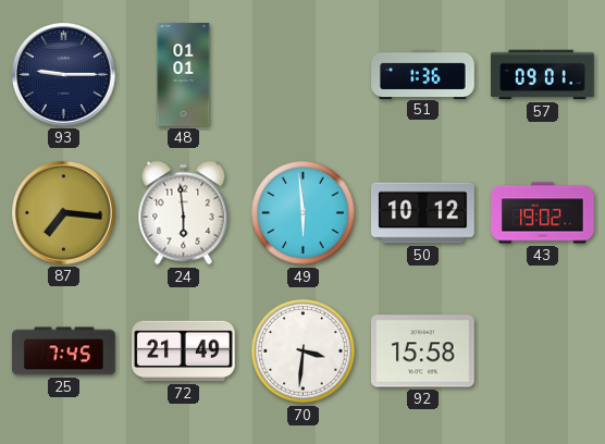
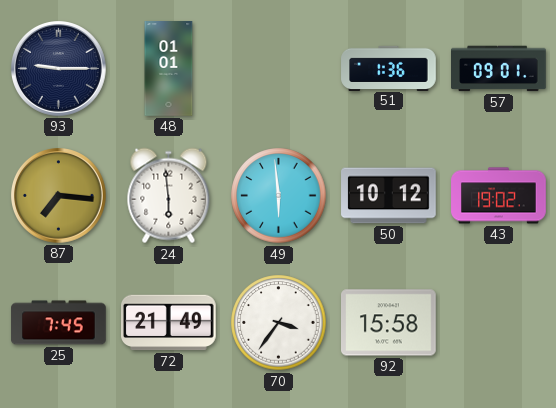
70: 3:31 -> 3:36 (279, 323)
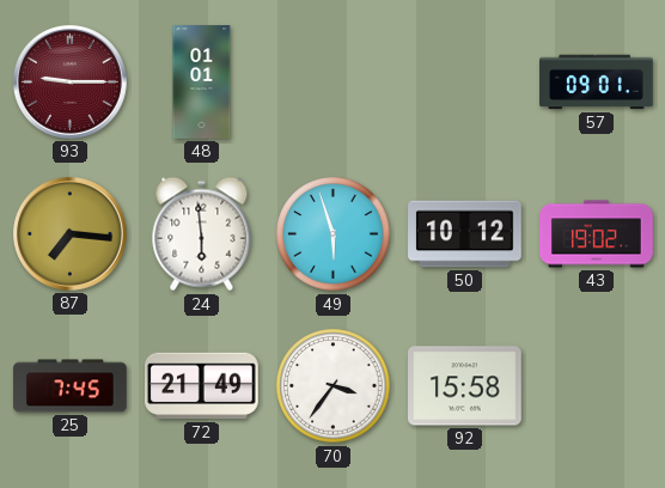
93 dial: navy -> burgundy (71, 83)
51: 1:36 -> none (389, 68)
49: 5:59 -> 5:57 (334, 234)
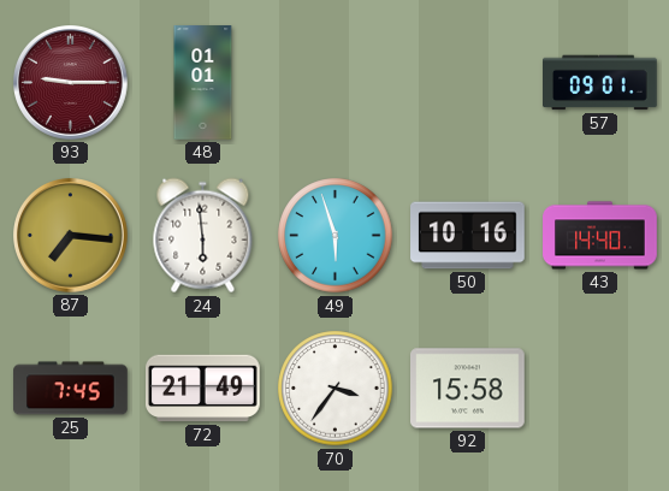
50: 10:12 -> 10:16 (468, 236)
43: 19:02 -> 14:40 (600, 236)
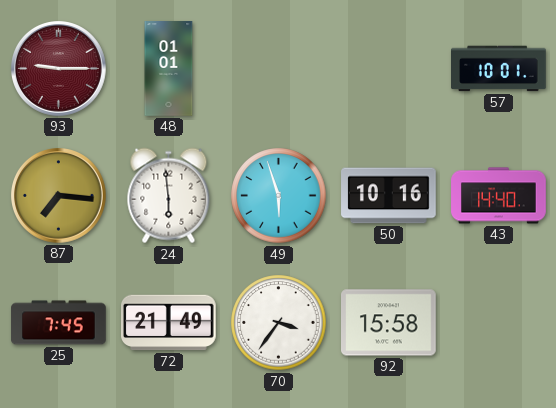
57: 09:01 -> 10:01 (499, 69)
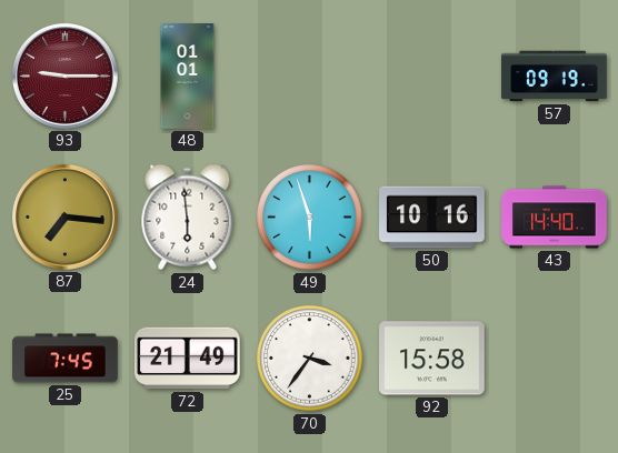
57: 10:01 -> 09:19 (555, 77)
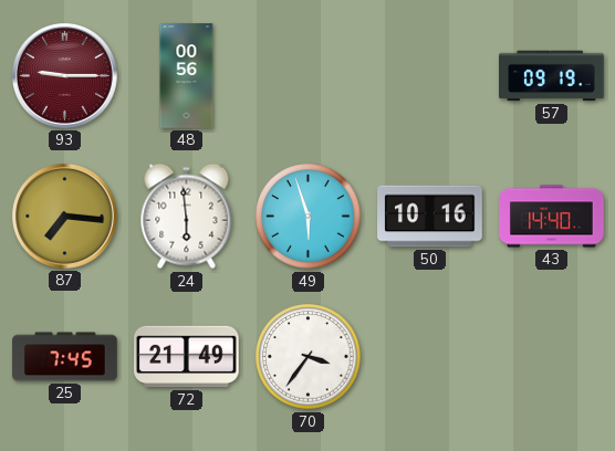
48: 01:01 -> 00:56 (187, 76)
92: 15:58 -> none (432, 359)
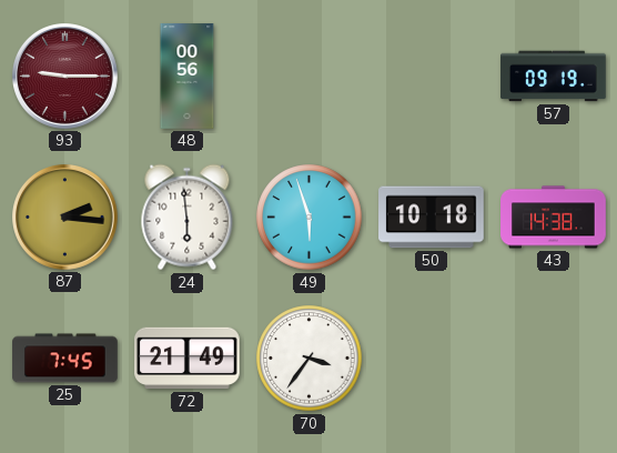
87: 7:16 -> 2:16 (65, 218)
50: 10:16 -> 10:18 (432, 218)
43: 14:40 -> 14:38 (554, 218)
